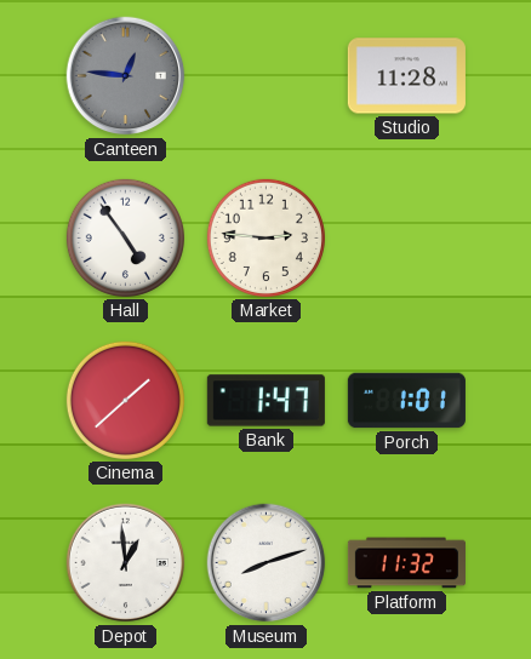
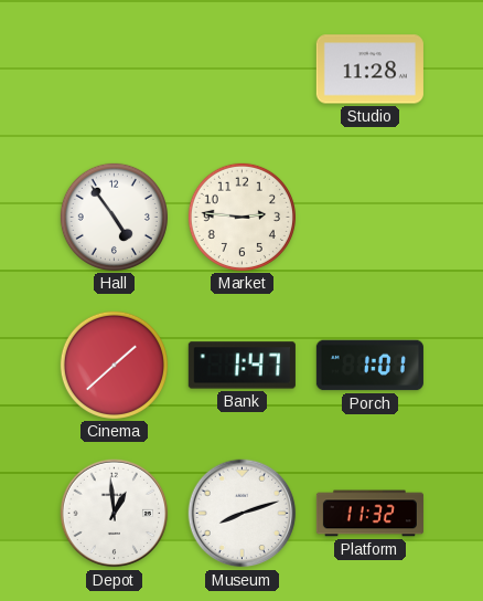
Canteen: 12:46 -> none (126, 76)
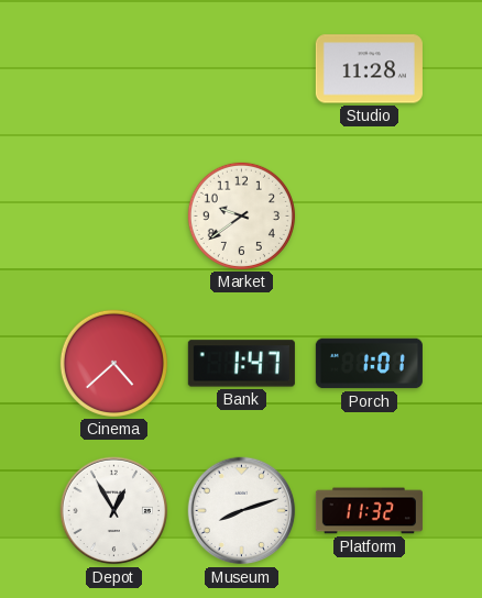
Hall: 4:54 -> none (114, 217)
Market: 2:46 -> 9:39 (241, 215)
Cinema: 1:38 -> 4:38 (113, 363)
Depot: 12:59 -> 12:55 (114, 511)
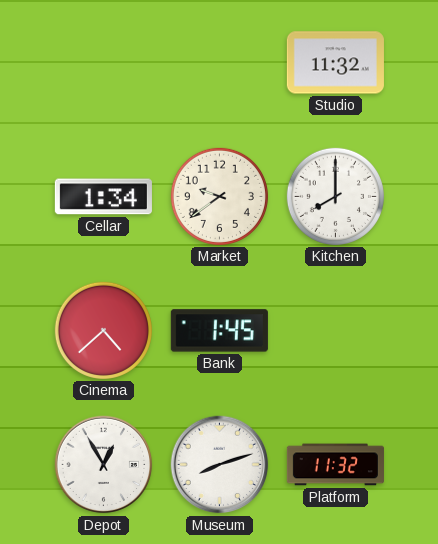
Studio: 11:28 -> 11:32 (335, 63)
Cellar: none -> 1:34 (103, 197)
Kitchen: none -> 8:00 (335, 196)
Bank: 1:47 -> 1:45 (219, 331)
Porch: 1:01 -> none (369, 364)
